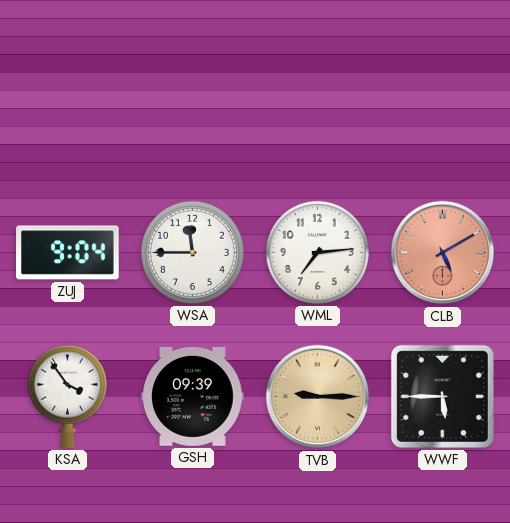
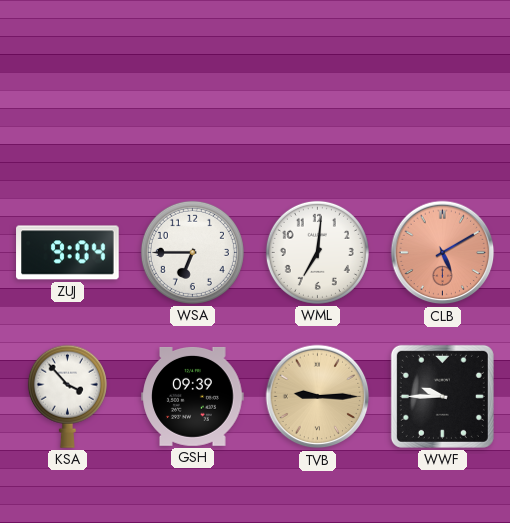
WSA: 11:45 -> 6:45 (192, 252)
WML: 7:14 -> 7:01 (317, 252)
KSA: 3:54 -> 3:53 (67, 396)
WWF: 5:45 -> 9:45 (442, 396)
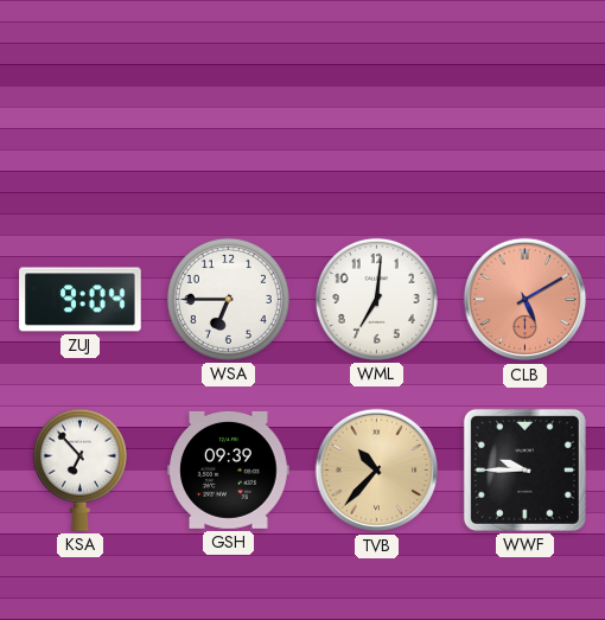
KSA: 3:53 -> 6:53 (79, 469)
TVB: 9:15 -> 10:37 (377, 471)
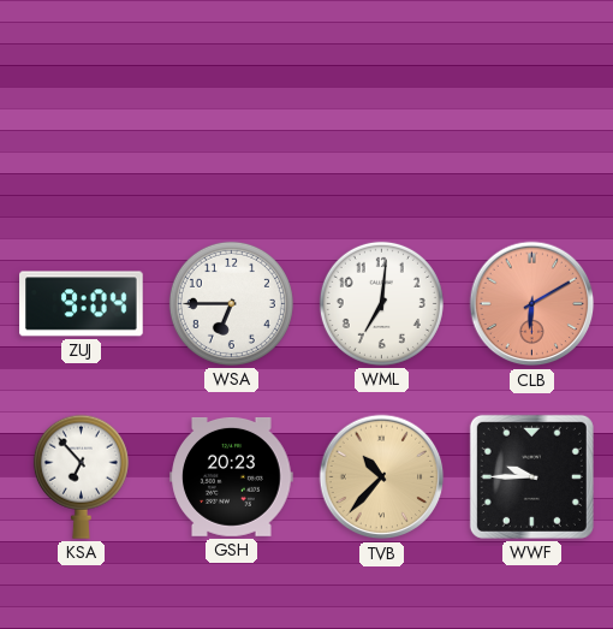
CLB: 5:10 -> 6:10 (532, 304)
GSH: 09:39 -> 20:23 (232, 476)
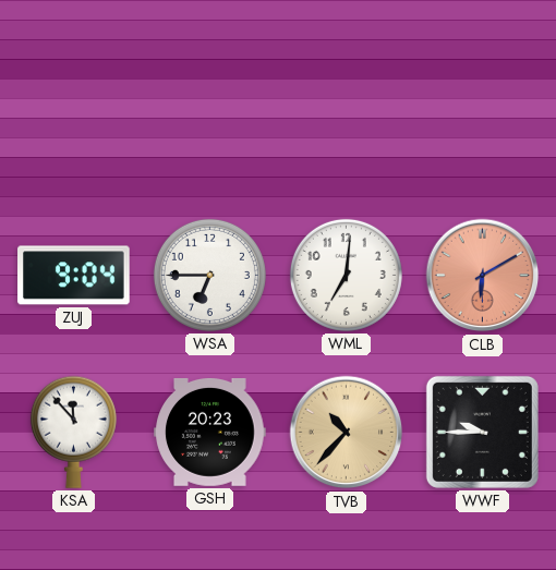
KSA: 6:53 -> 11:53 (73, 432)
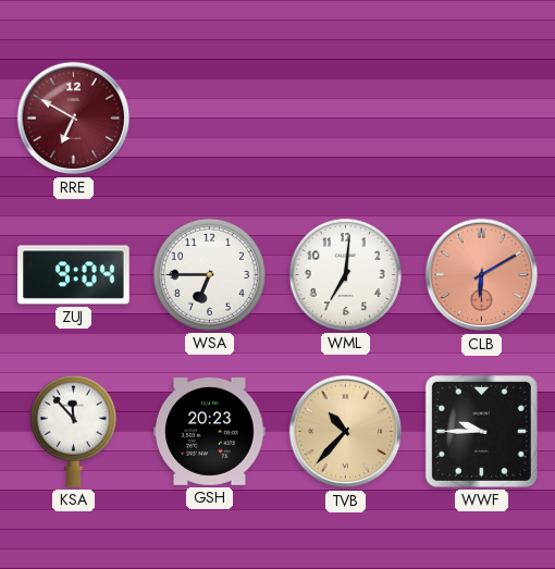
RRE: none -> 6:50 (74, 119)
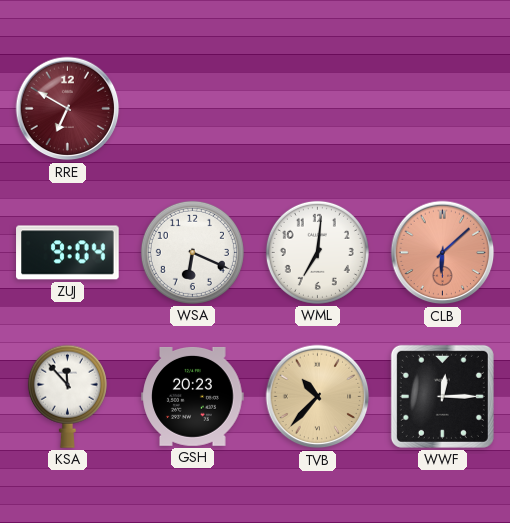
WSA: 6:45 -> 6:19 (192, 252)
CLB: 6:10 -> 6:08 (443, 253)
WWF: 9:45 -> 12:15 (442, 396)
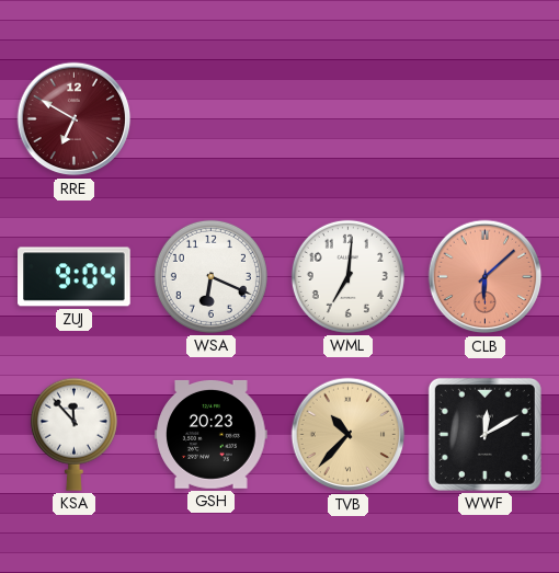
WWF: 12:15 -> 12:10 (484, 434)
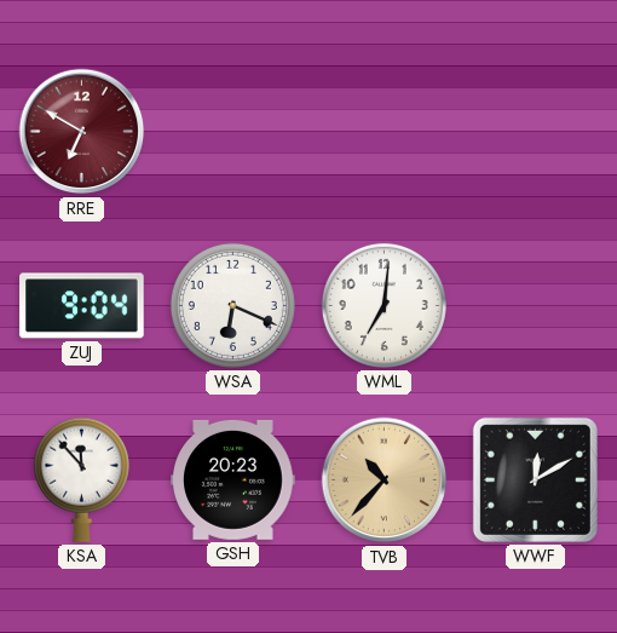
CLB: 6:08 -> none (486, 277)
